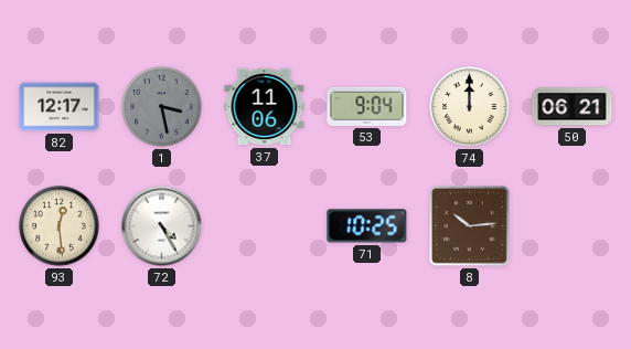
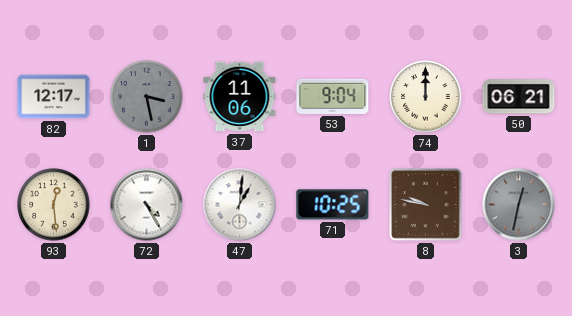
47: none -> 1:01 (240, 205)
8: 10:14 -> 9:47 (426, 205)
3: none -> 12:32 (519, 205)
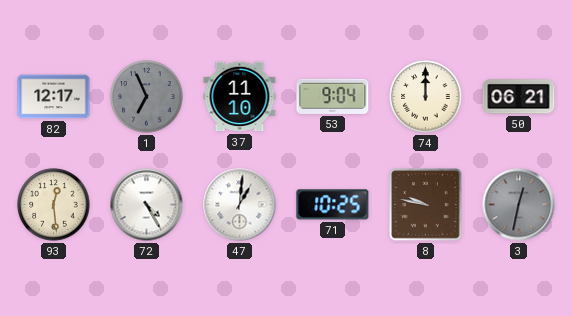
1: 3:28 -> 6:56 (147, 97)
37: 11:06 -> 11:10 (240, 97)
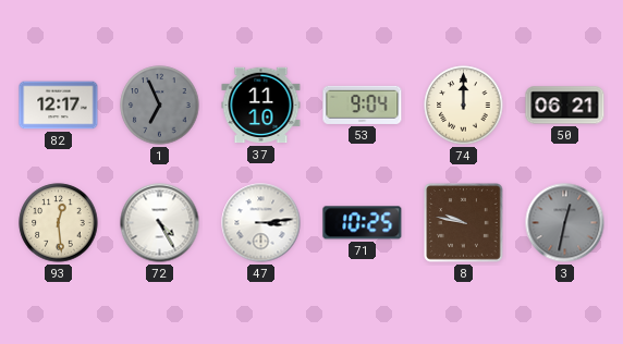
47: 1:01 -> 3:14 (261, 223)
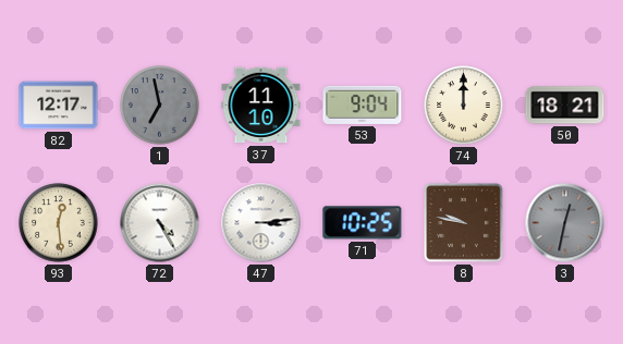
1: 6:56 -> 6:58 (160, 106)
50: 06:21 -> 18:21 (565, 106)
